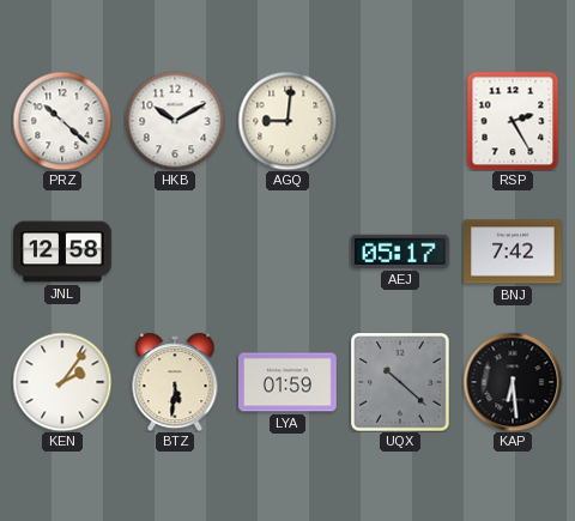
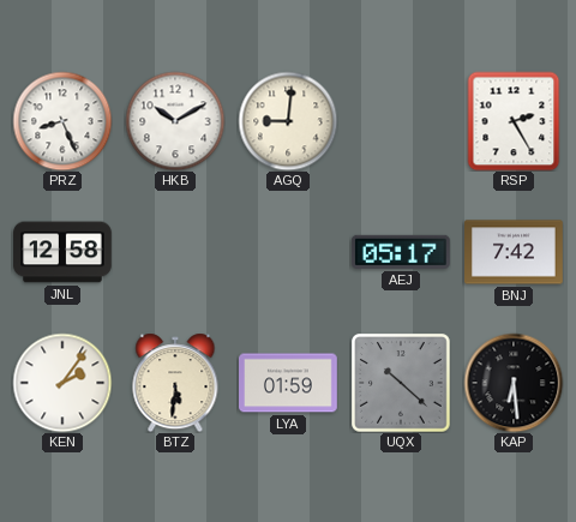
PRZ: 10:22 -> 8:26 (62, 121)
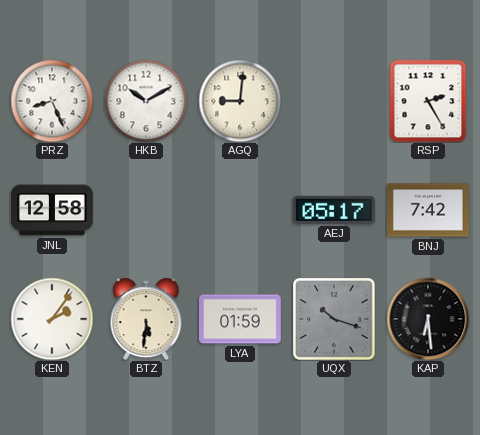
UQX: 10:22 -> 10:18 (334, 319)
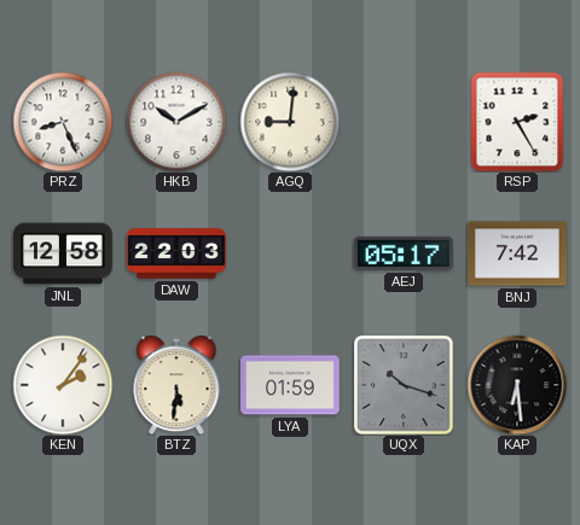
DAW: none -> 22:03 (176, 253)
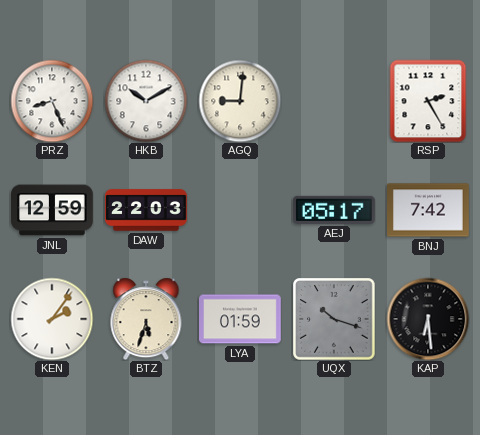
JNL: 12:58 -> 12:59 (52, 210)
BTZ: 5:31 -> 5:33 (146, 319)
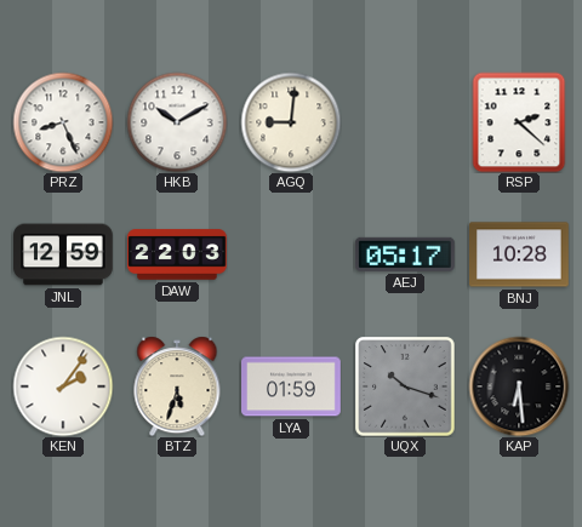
RSP: 2:25 -> 2:22 (519, 122)
BNJ: 7:42 -> 10:28 (520, 254)
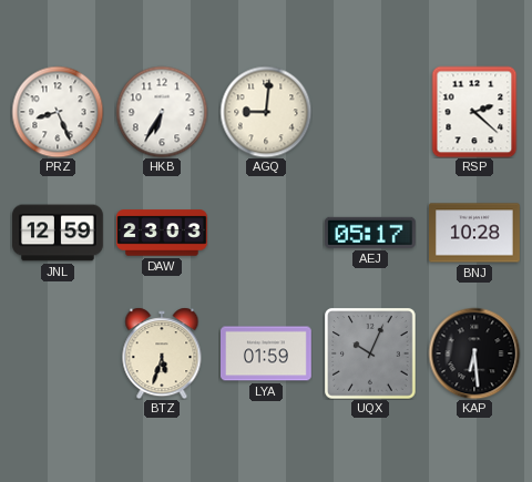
HKB: 10:10 -> 6:35 (162, 112)
DAW: 22:03 -> 23:03 (162, 233)
KEN: 2:06 -> none (63, 386)
UQX: 10:18 -> 10:04 (370, 353)
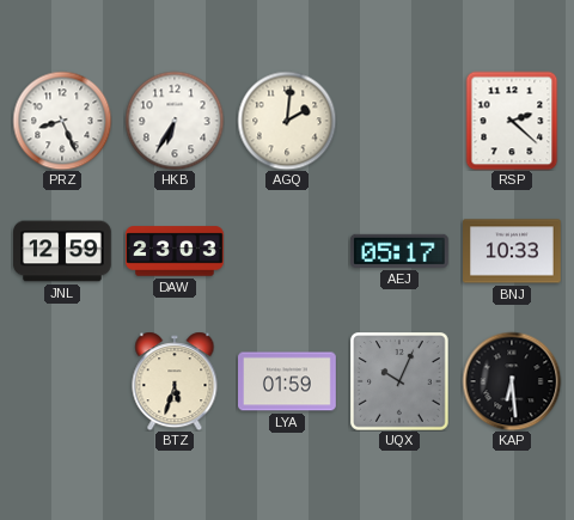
AGQ: 9:01 -> 2:01 (287, 121)
BNJ: 10:28 -> 10:33 (513, 251)
